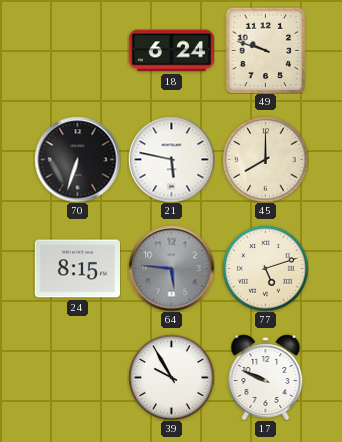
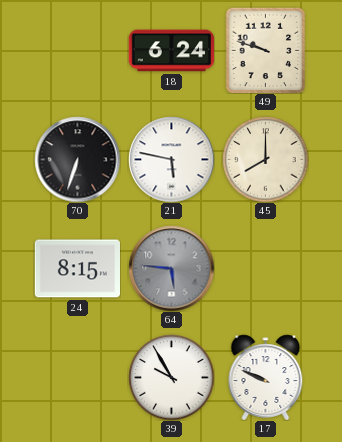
77: 5:12 -> none (265, 268)
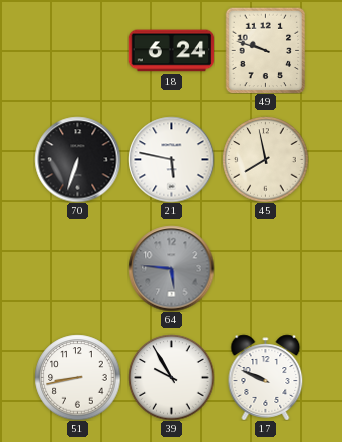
45: 8:00 -> 7:58 (265, 159)
24: 8:15 -> none (77, 269)
51: none -> 8:43 (77, 377)
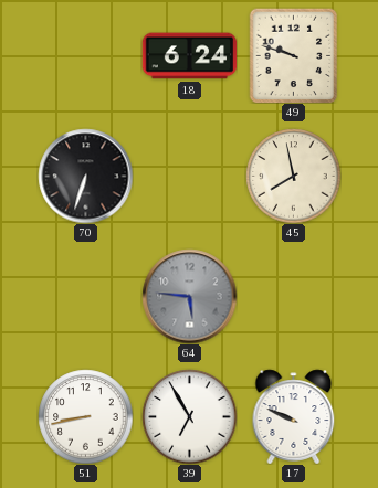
21: 5:47 -> none (171, 159)
39: 9:55 -> 6:55 (189, 416)
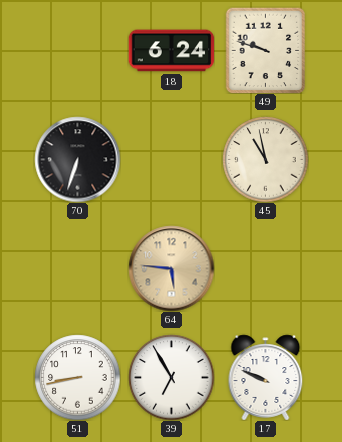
45: 7:58 -> 10:58 (265, 159)
64 dial: grey -> champagne (171, 268)
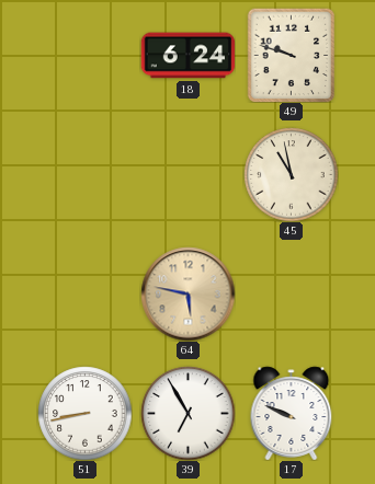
70: 6:33 -> none (77, 159)
64: 5:46 -> 5:47 (187, 293)
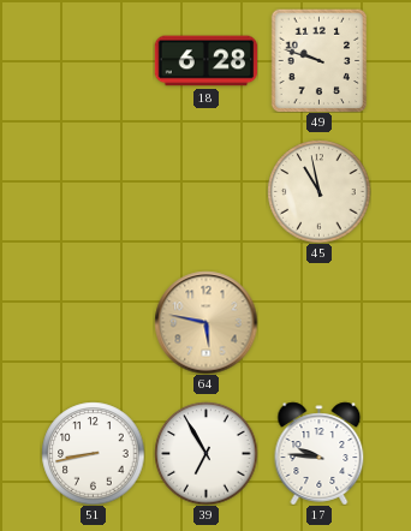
18: 6:24 -> 6:28 (205, 61)
17: 9:49 -> 9:46 (320, 453)
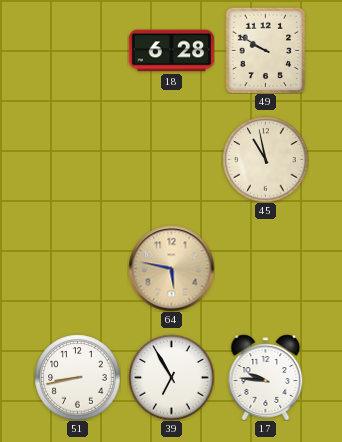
49: 9:48 -> 9:50 (266, 50)
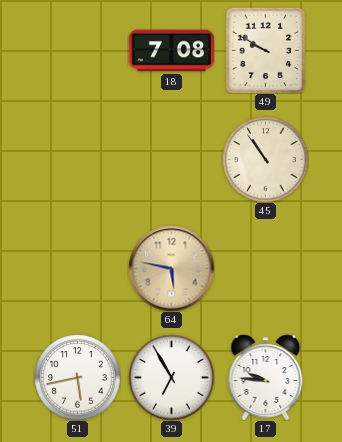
18: 6:28 -> 7:08 (171, 51)
45: 10:58 -> 10:54 (265, 159)
51: 8:43 -> 5:43 (77, 377)
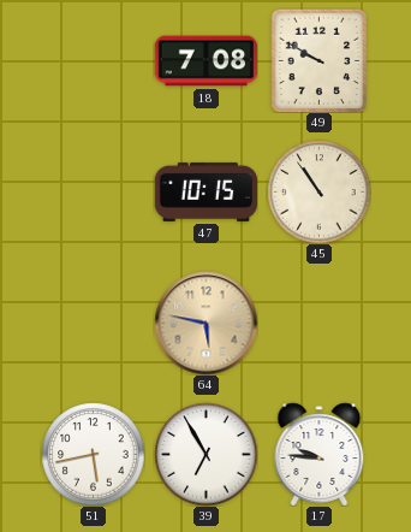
47: none -> 10:15 (205, 191)
